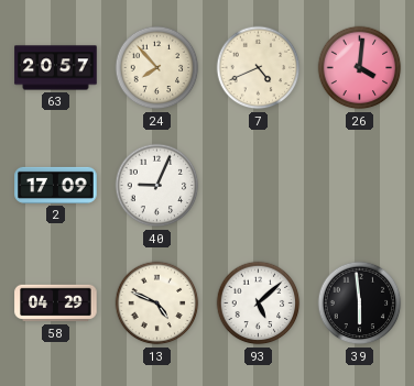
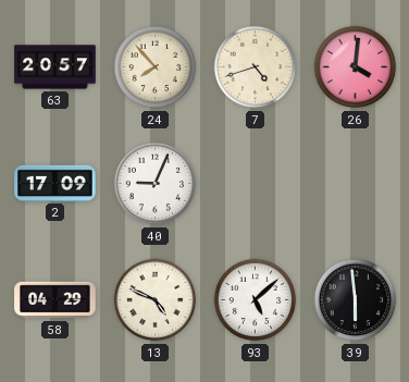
7: 4:41 -> 4:42 (256, 67)
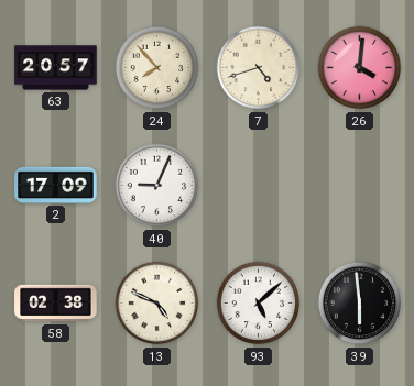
58: 04:29 -> 02:38 (56, 304)
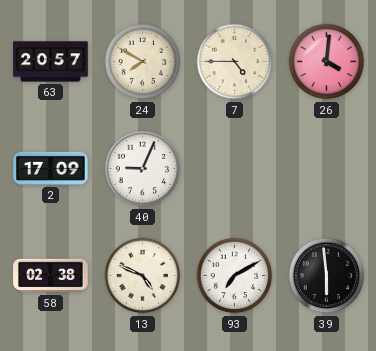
24: 7:53 -> 7:50 (143, 62)
7: 4:42 -> 4:45 (235, 62)
93: 5:08 -> 7:10 (235, 276)
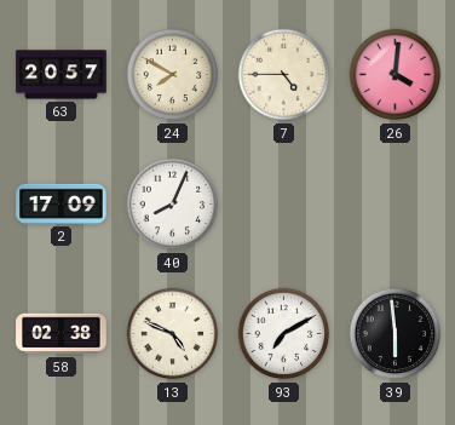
40: 9:04 -> 8:04 (173, 205)
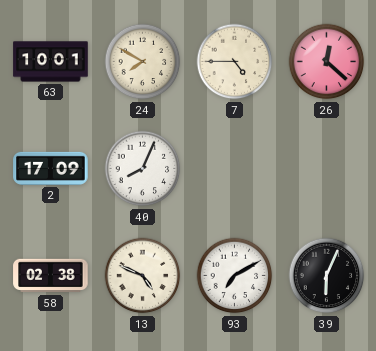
63: 20:57 -> 10:01 (51, 62)
26: 4:01 -> 12:22 (327, 62)
39: 5:59 -> 6:04 (327, 276)
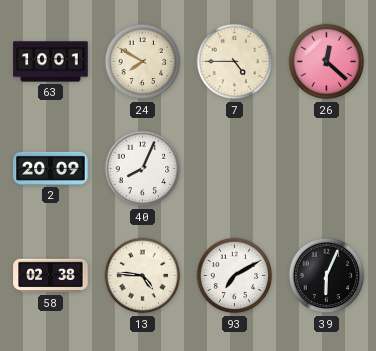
2: 17:09 -> 20:09 (51, 168)
13: 4:49 -> 4:46 (143, 276)
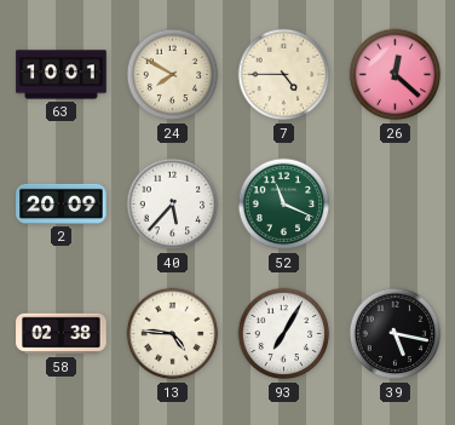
40: 8:04 -> 5:37 (173, 205)
52: none -> 11:19 (284, 205)
93: 7:10 -> 7:05 (284, 334)
39: 6:04 -> 5:17 (396, 334)
